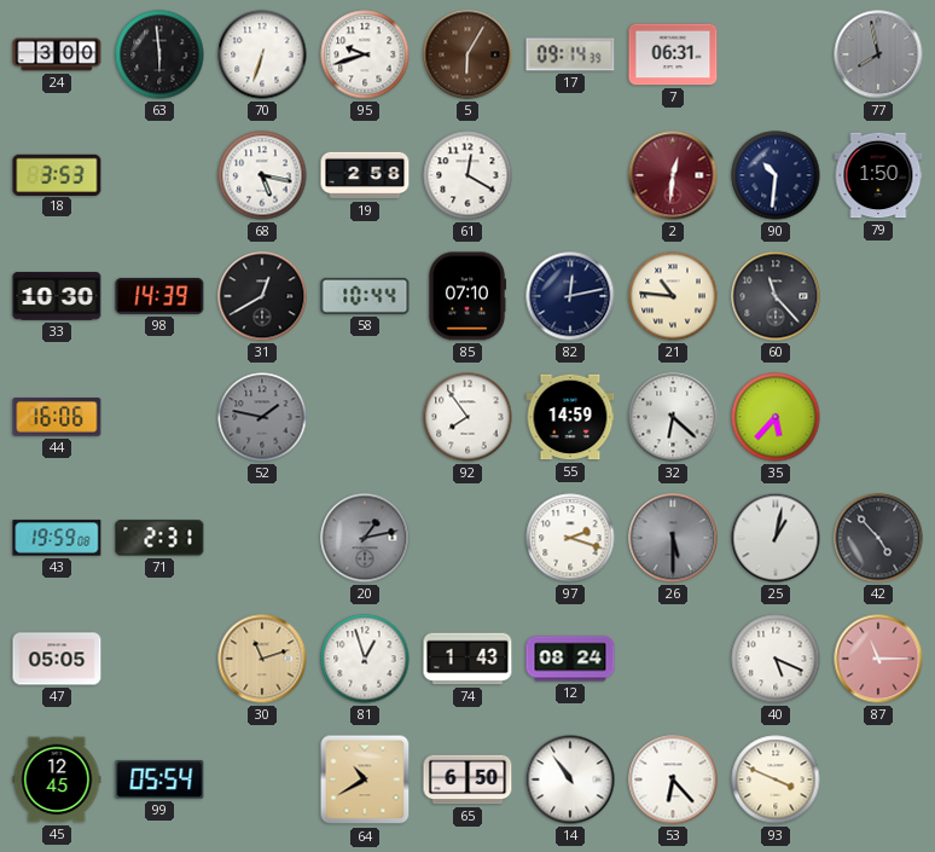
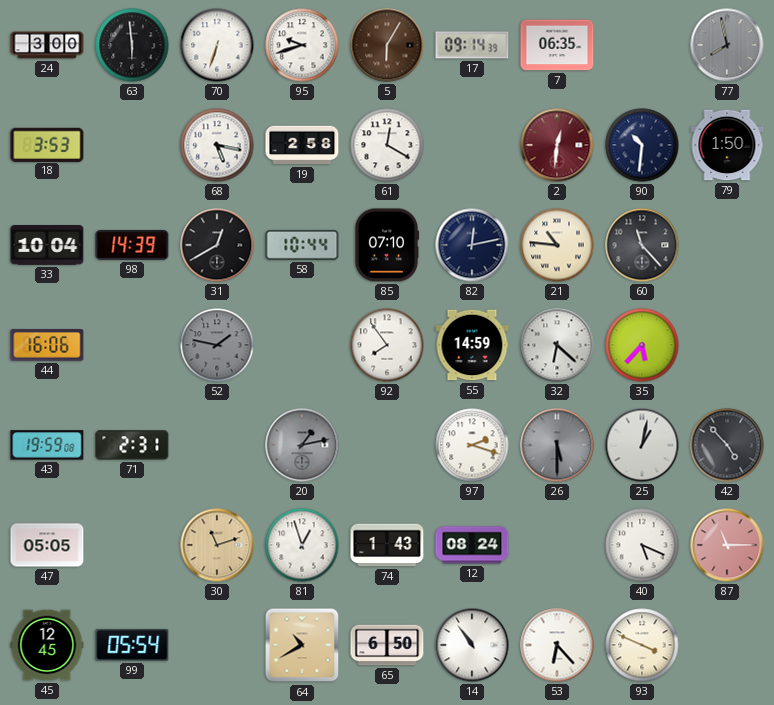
7: 06:31 -> 06:35 (557, 45)
33: 10:30 -> 10:04 (47, 245)
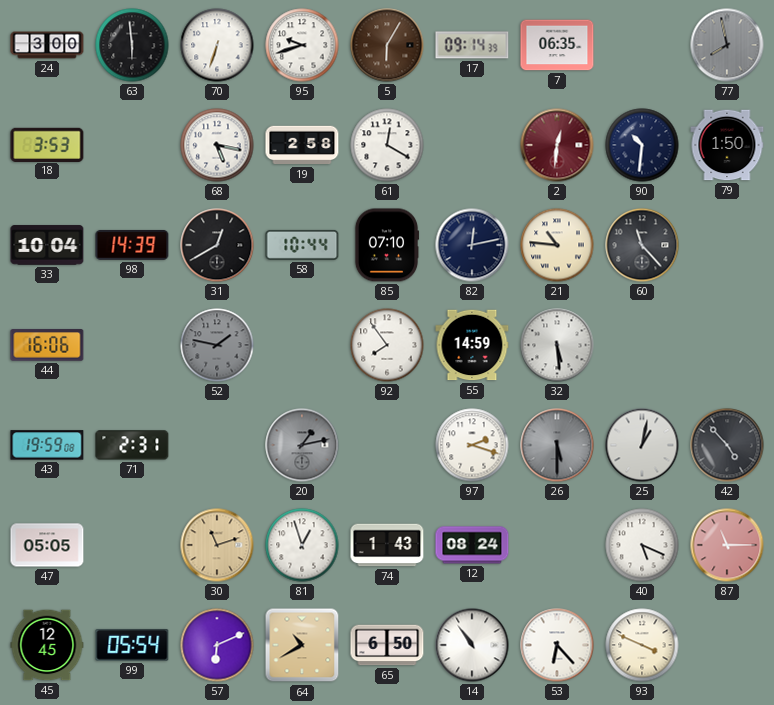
32: 6:22 -> 5:29 (557, 345)
35: 5:37 -> none (642, 345)
57: none -> 6:11 (217, 645)
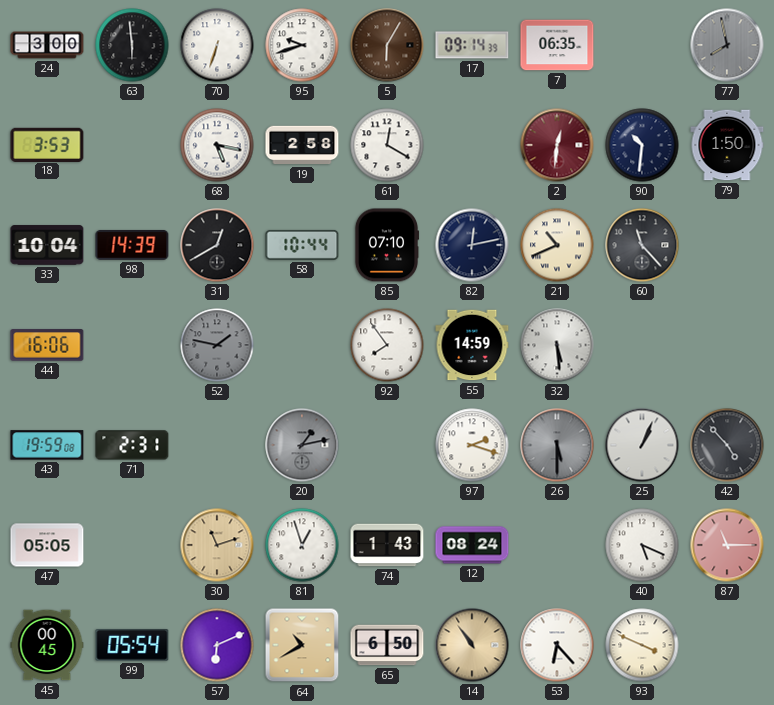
21: 10:46 -> 10:41 (557, 245)
25: 1:02 -> 1:04 (642, 445)
45: 12:45 -> 00:45 (47, 645)
14 dial: white -> champagne (472, 645)
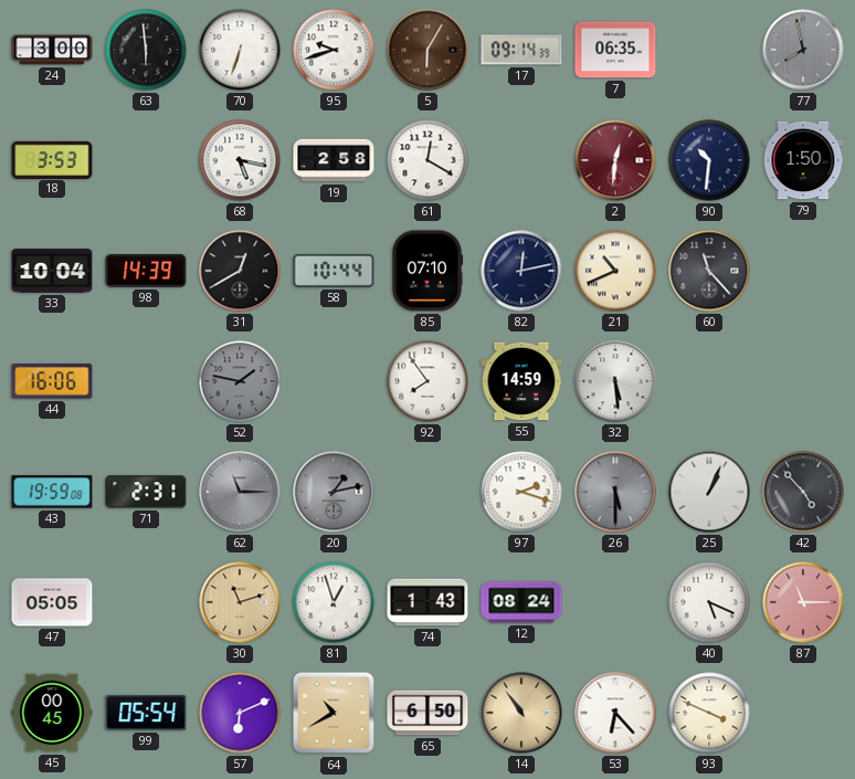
62: none -> 11:15 (240, 492)
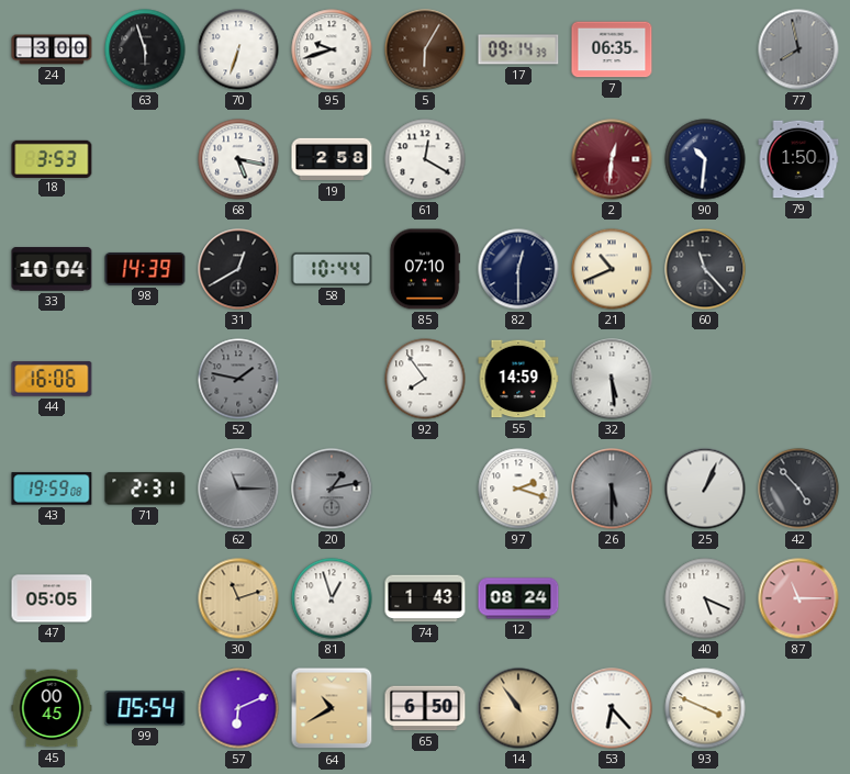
63: 5:59 -> 5:57 (145, 49)
82: 12:13 -> 12:30 (518, 269)
